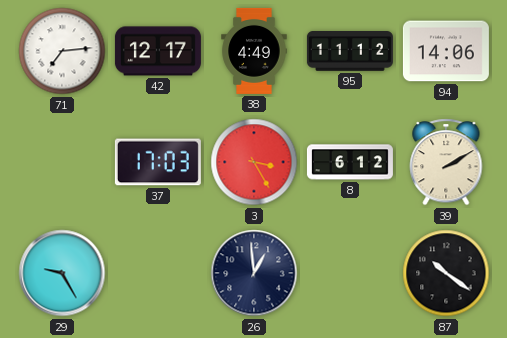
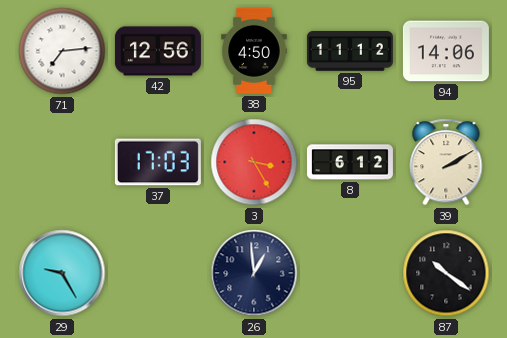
42: 12:17 -> 12:56 (158, 51)
38: 4:49 -> 4:50 (254, 51)
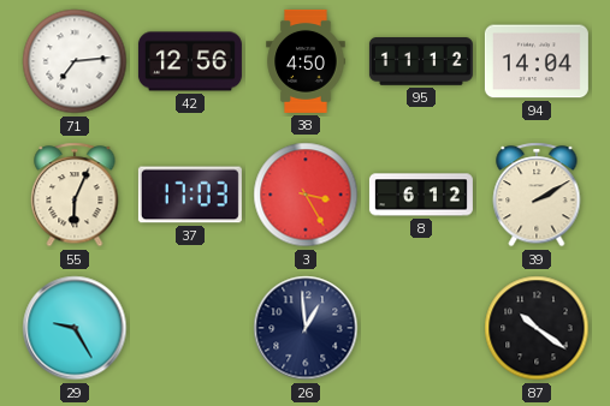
94: 14:06 -> 14:04 (537, 61)
55: none -> 6:04 (75, 195)
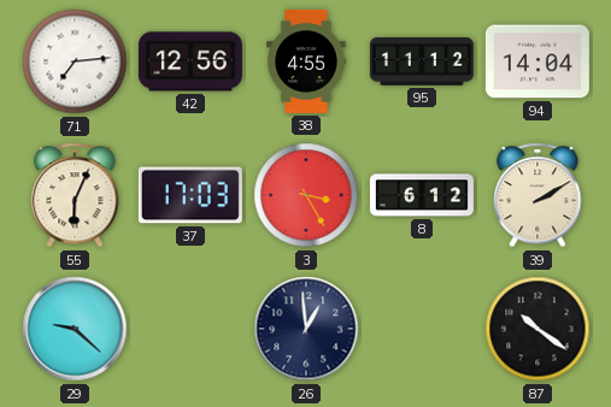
38: 4:50 -> 4:55 (306, 61)
29: 9:25 -> 9:22 (75, 329)
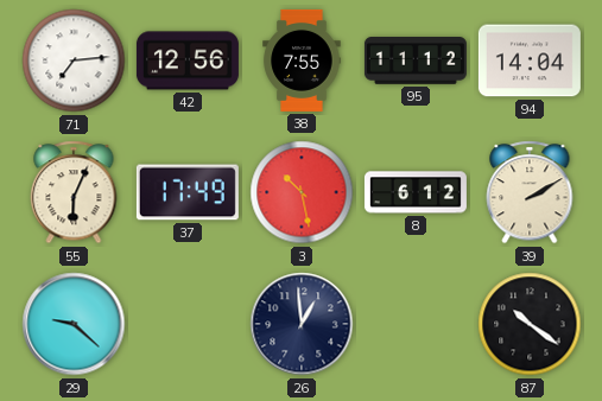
38: 4:55 -> 7:55 (302, 61)
37: 17:03 -> 17:49 (188, 192)
3: 3:25 -> 10:28 (302, 192)
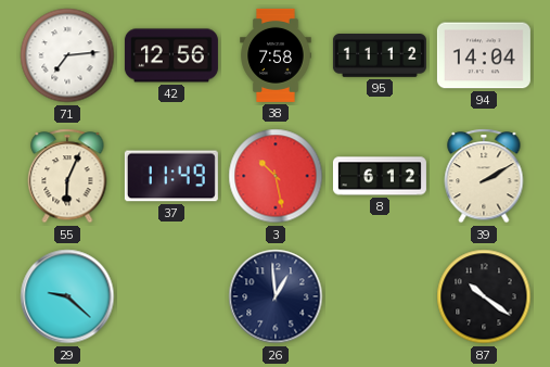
38: 7:55 -> 7:58 (276, 55)
37: 17:49 -> 11:49 (171, 176)
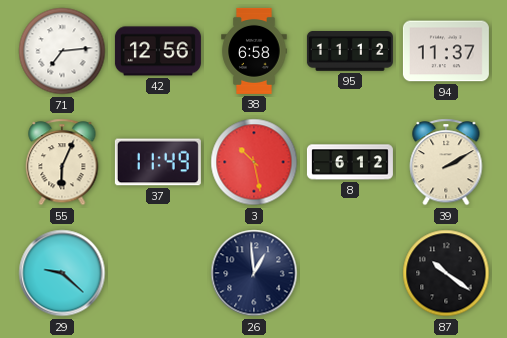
38: 7:58 -> 6:58 (254, 51)
94: 14:04 -> 11:37 (446, 51)
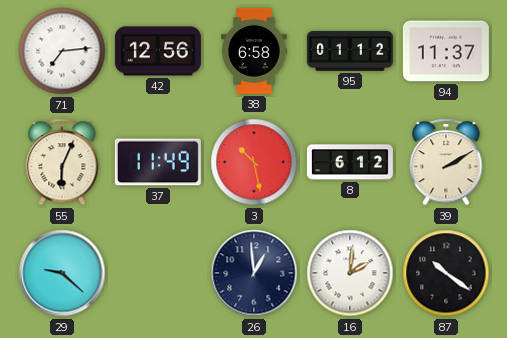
95: 11:12 -> 01:12 (350, 52)
16: none -> 2:01 (350, 273)
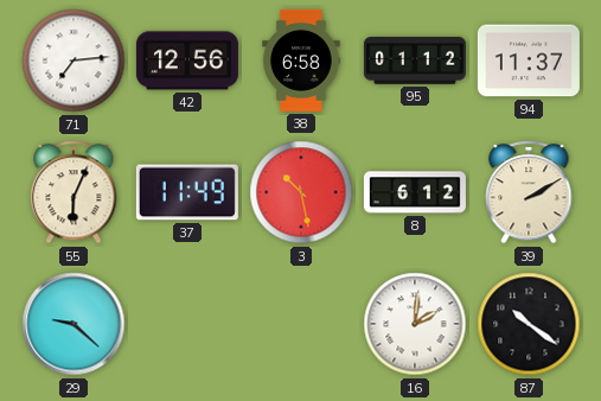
26: 12:59 -> none (254, 273)
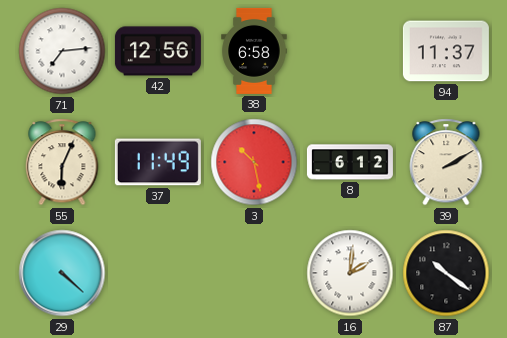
95: 01:12 -> none (415, 62)
29: 9:22 -> 4:22 (62, 273)
